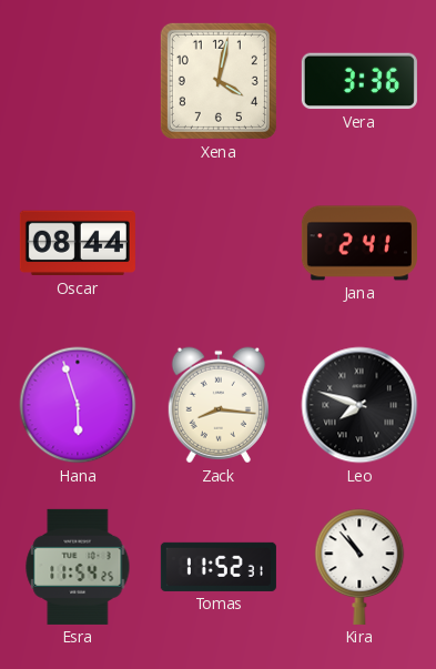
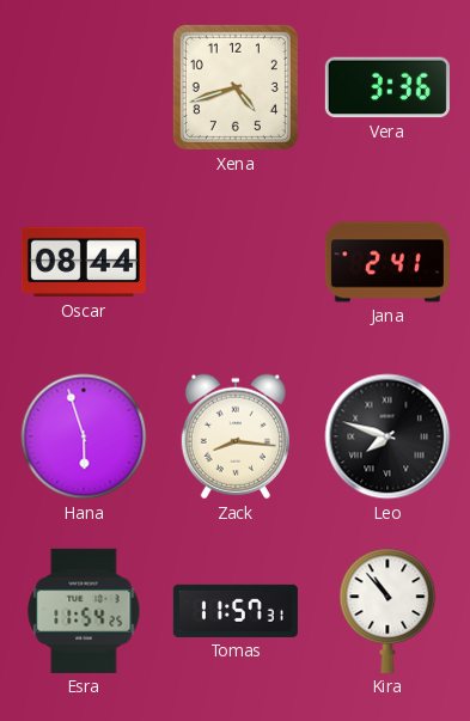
Xena: 4:02 -> 4:42 (236, 87)
Tomas: 11:52 -> 11:57 (236, 611)
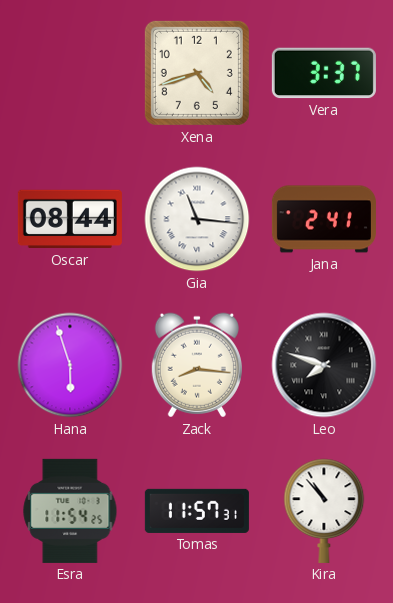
Vera: 3:36 -> 3:37 (324, 73)
Gia: none -> 11:16 (197, 219)
